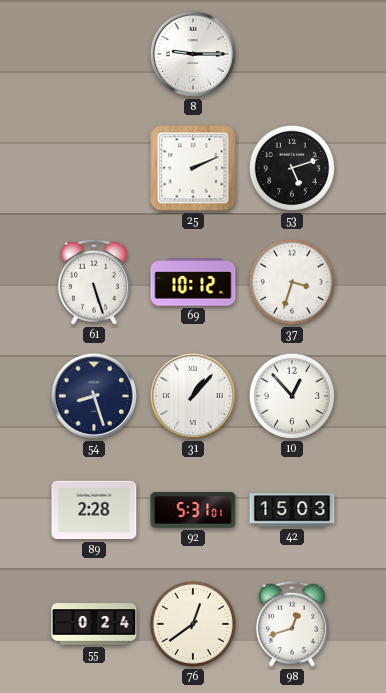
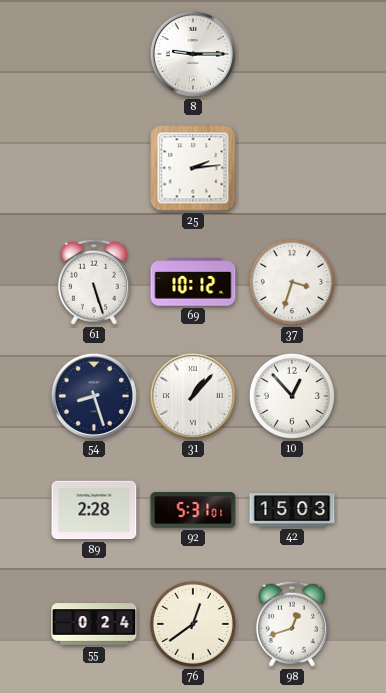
25: 2:11 -> 2:14 (193, 168)
53: 5:12 -> none (292, 168)
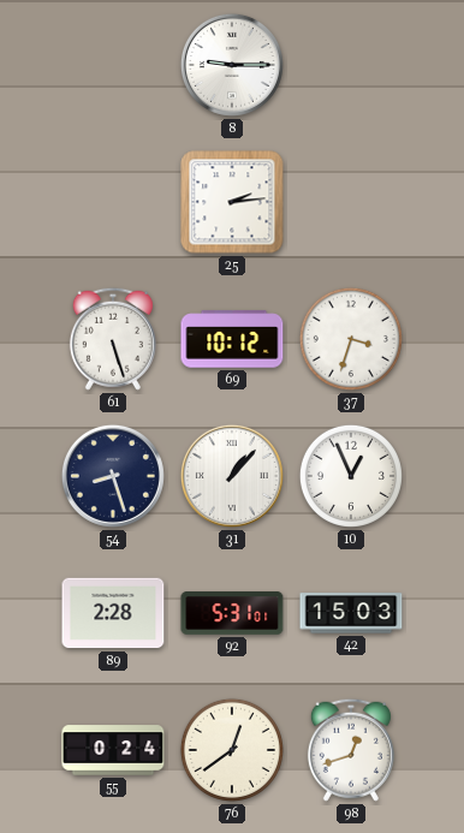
10: 12:53 -> 12:56 (351, 476)
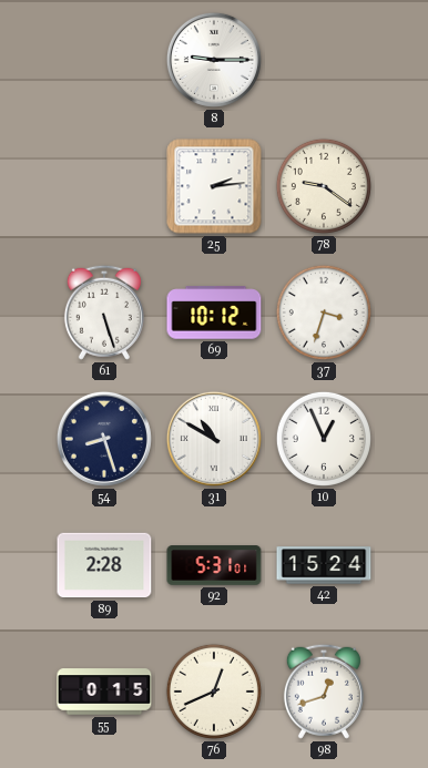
78: none -> 9:21 (324, 186)
31: 1:07 -> 10:50 (214, 439)
42: 15:03 -> 15:24 (324, 565)
55: 0:24 -> 0:15 (104, 692)
76: 12:39 -> 12:41 (214, 692)
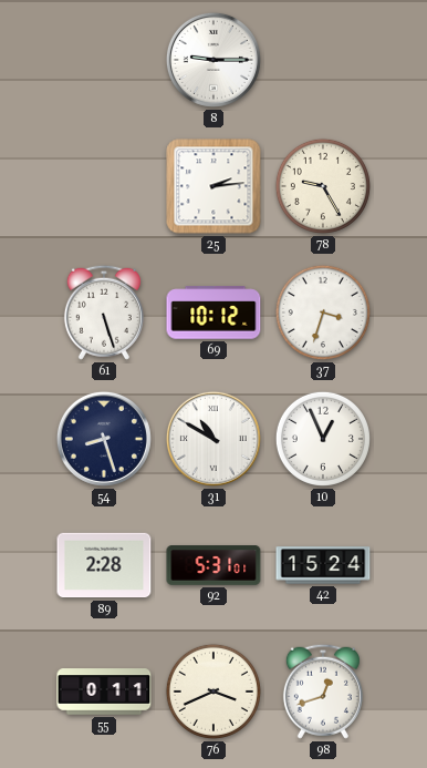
78: 9:21 -> 9:25 (323, 186)
55: 0:15 -> 0:11 (104, 692)
76: 12:41 -> 3:41 (213, 692)
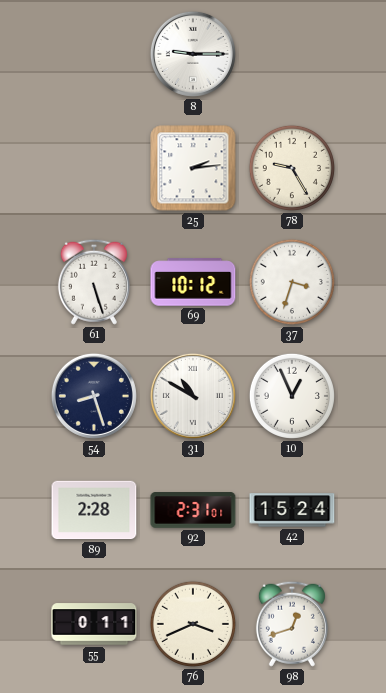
92: 5:31 -> 2:31 (193, 510)
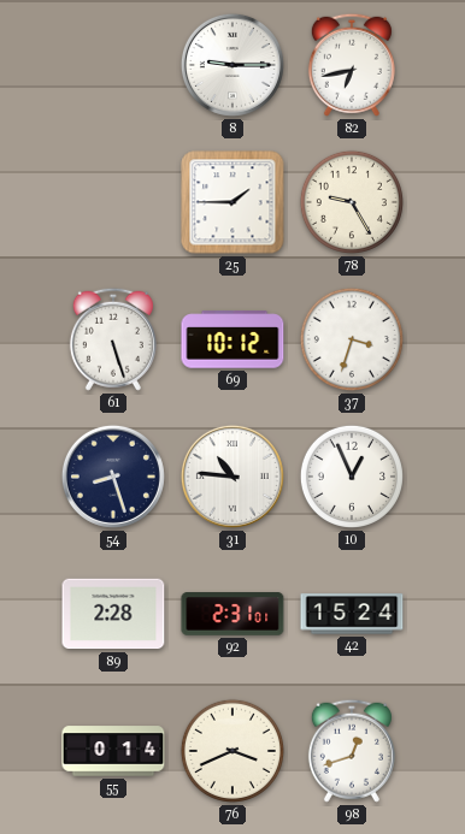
82: none -> 6:43 (352, 65)
25: 2:14 -> 1:45 (232, 202)
31: 10:50 -> 10:46 (232, 477)
55: 0:11 -> 0:14 (113, 751)
